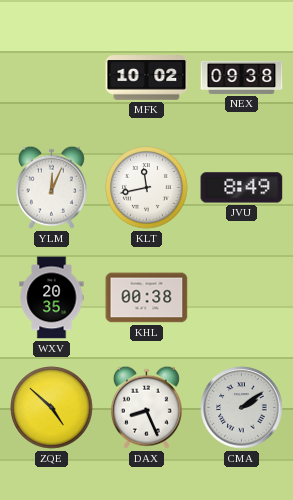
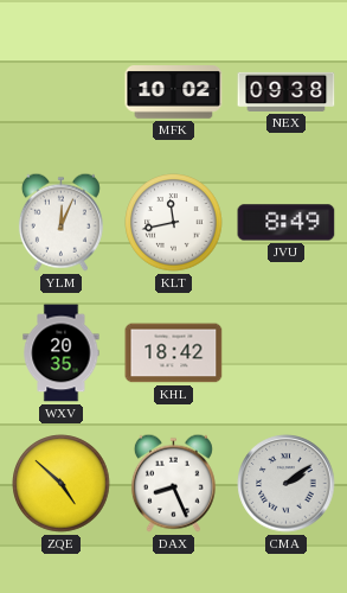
KHL: 00:38 -> 18:42 (174, 353)
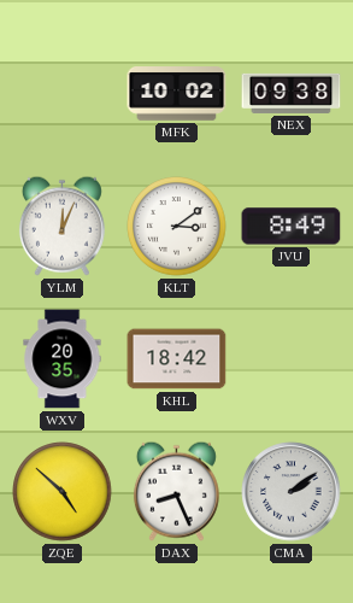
KLT: 11:43 -> 3:09 (177, 227)
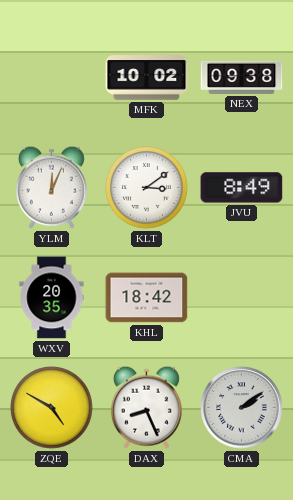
ZQE: 4:52 -> 4:50 (52, 408)
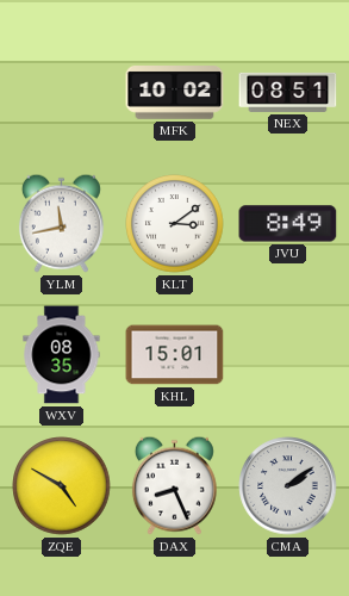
NEX: 09:38 -> 08:51 (288, 92)
YLM: 12:04 -> 11:43 (61, 223)
WXV: 20:35 -> 08:35 (62, 355)
KHL: 18:42 -> 15:01 (175, 355)
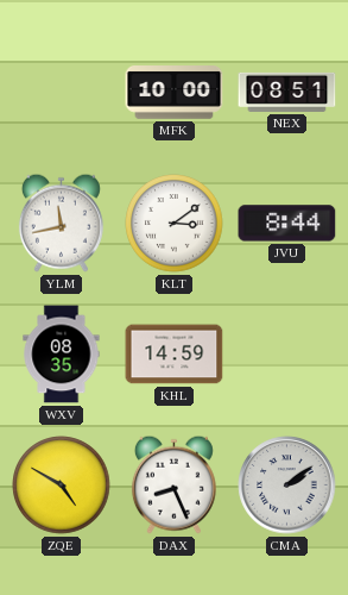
MFK: 10:02 -> 10:00 (175, 93)
JVU: 8:49 -> 8:44 (287, 224)
KHL: 15:01 -> 14:59 (175, 355)
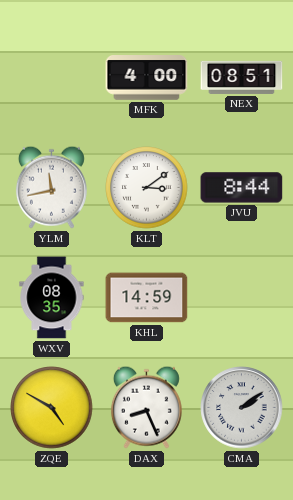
MFK: 10:00 -> 4:00 (147, 78)
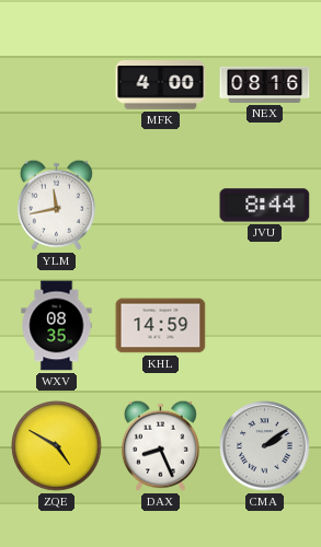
NEX: 08:51 -> 08:16 (265, 84)
KLT: 3:09 -> none (147, 188)
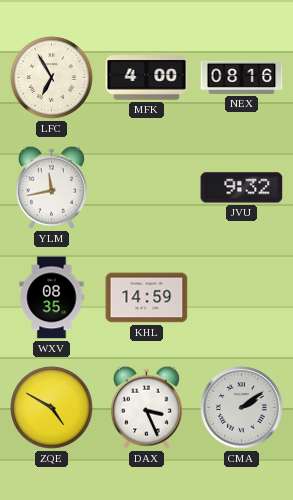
LFC: none -> 6:55 (52, 78)
JVU: 8:44 -> 9:32 (242, 188)
DAX: 8:26 -> 3:26 (146, 407)
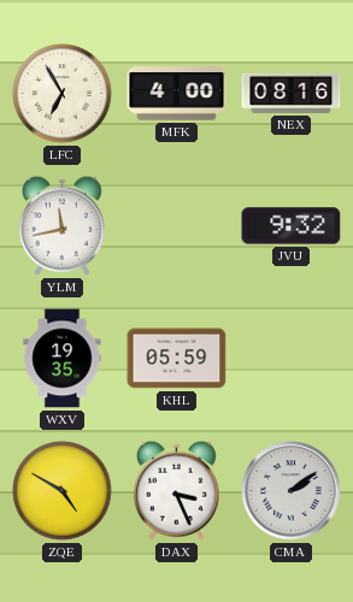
WXV: 08:35 -> 19:35 (63, 359)
KHL: 14:59 -> 05:59 (177, 359)
